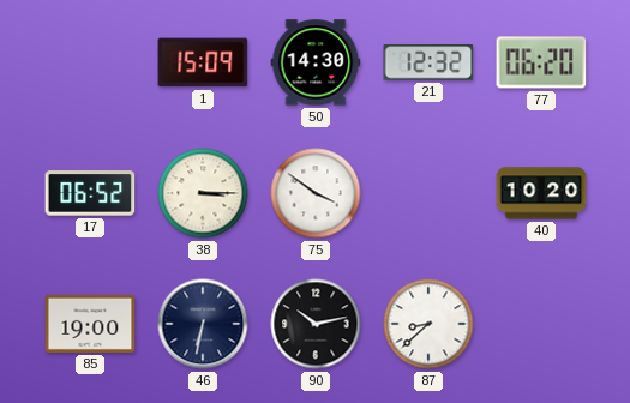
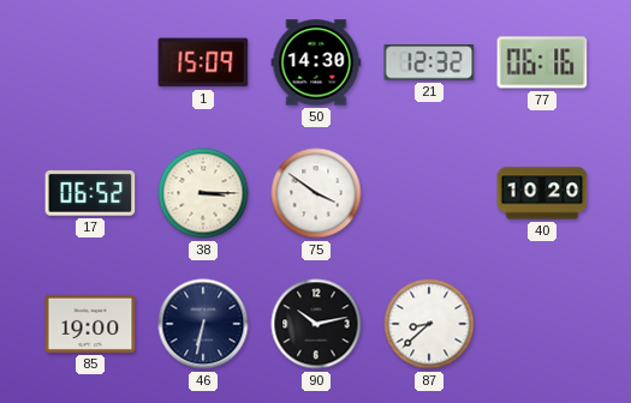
77: 06:20 -> 06:16 (542, 62)
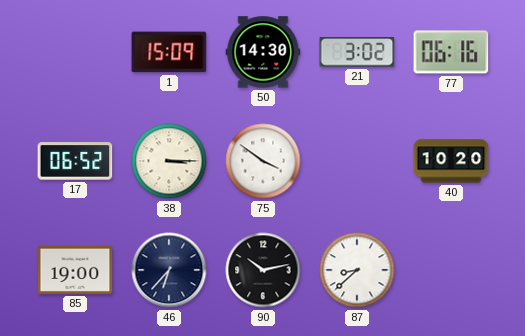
21: 12:32 -> 3:02 (357, 52)
46: 6:32 -> 6:37 (169, 270)
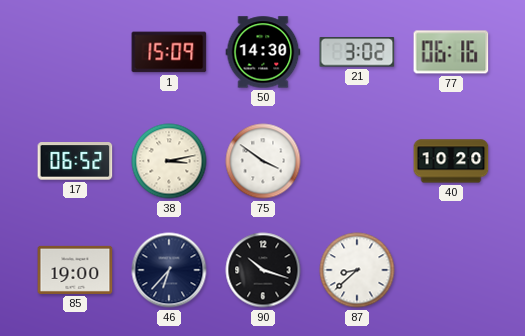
38: 3:15 -> 3:13 (169, 161)
90: 10:13 -> 10:18 (263, 270)
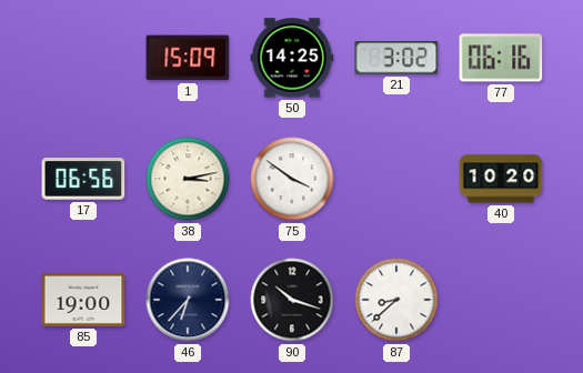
50: 14:30 -> 14:25 (292, 58)
17: 06:52 -> 06:56 (83, 179)
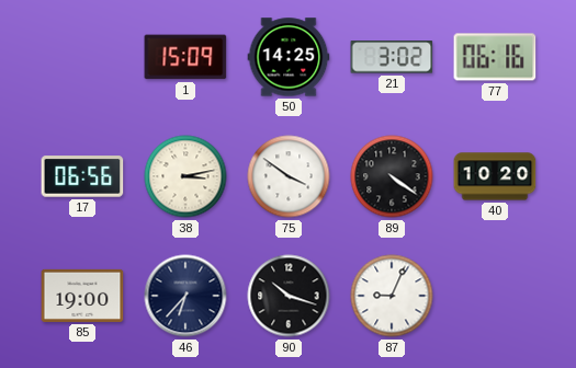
89: none -> 4:21 (392, 176)
87: 8:38 -> 9:04 (392, 296)
